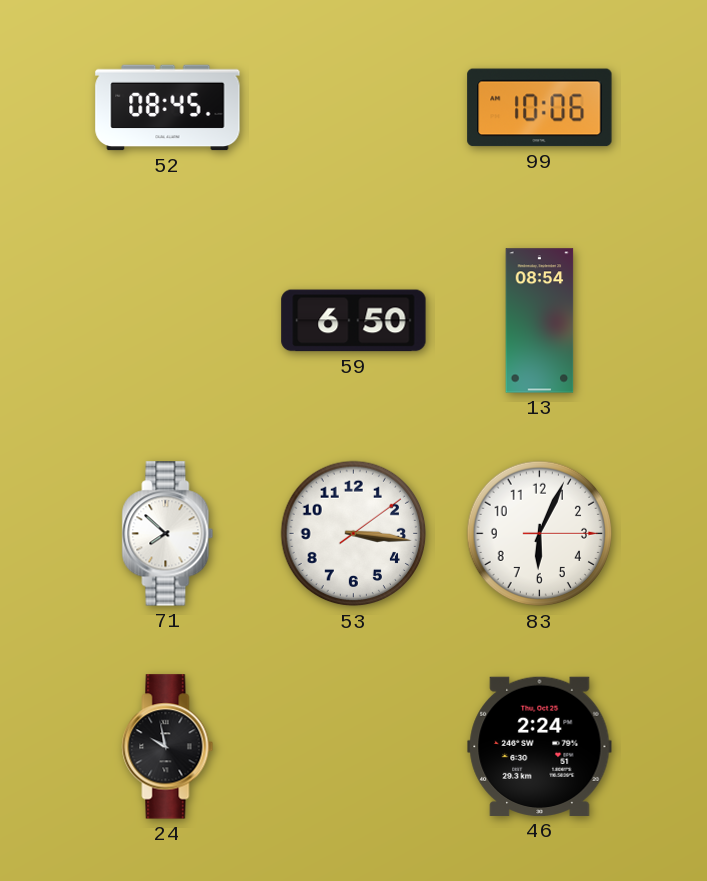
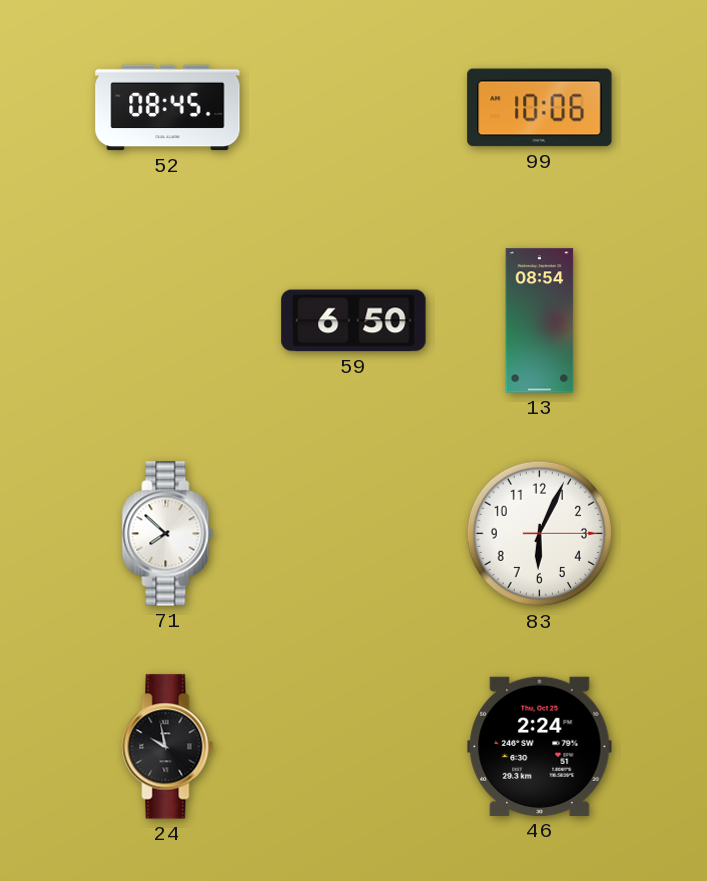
53: 3:16 -> none (354, 534)
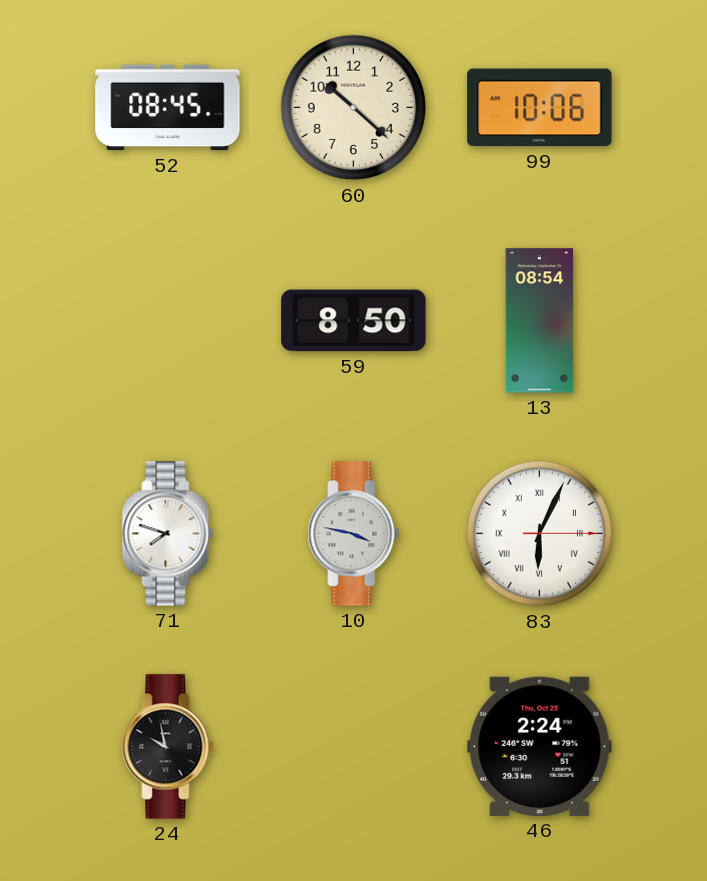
60: none -> 10:22 (354, 108)
59: 6:50 -> 8:50 (354, 321)
71: 7:52 -> 7:48 (168, 534)
10: none -> 3:47 (354, 534)
83 numerals: Arabic -> Roman (540, 534)
